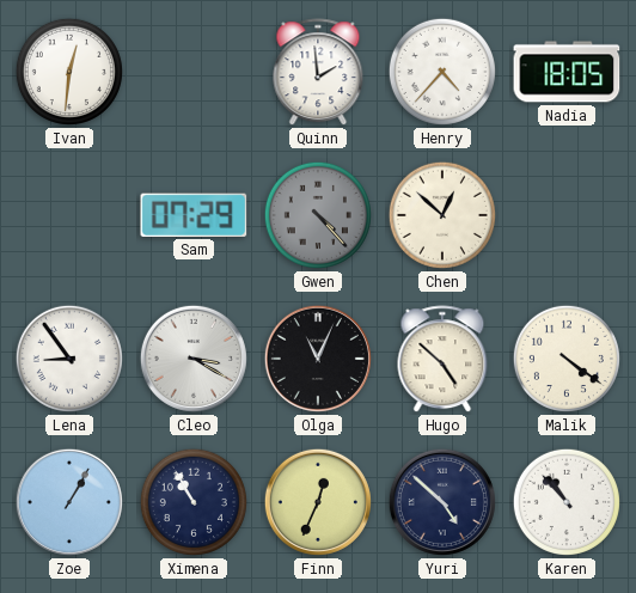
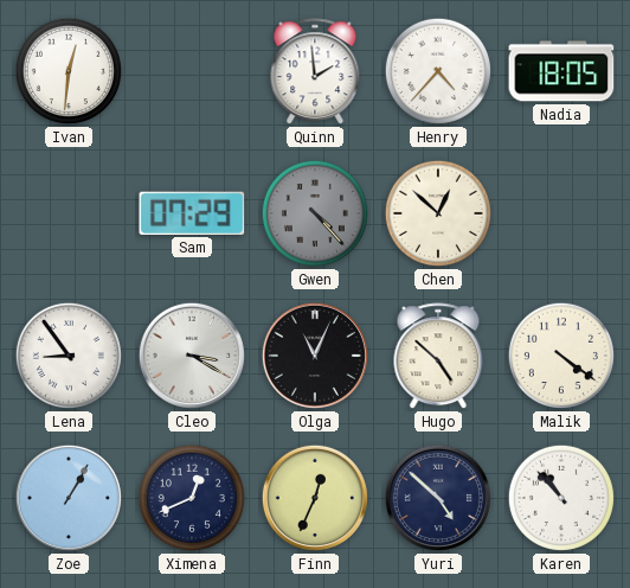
Ximena: 10:55 -> 12:41 (192, 498)
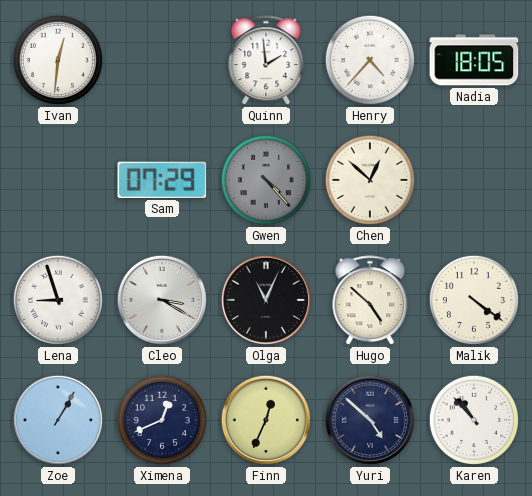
Lena: 8:54 -> 8:57 (58, 300)
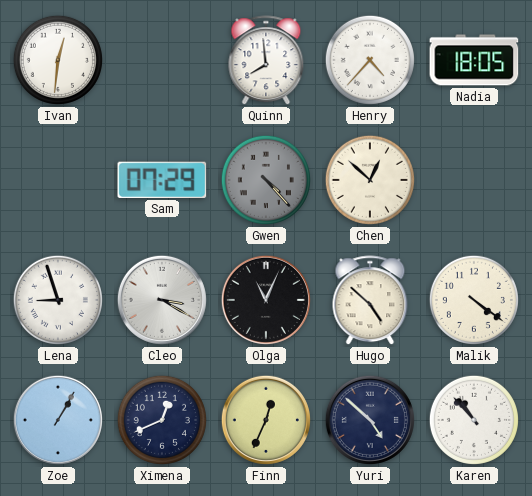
Quinn: 1:59 -> 7:59 (266, 61)
